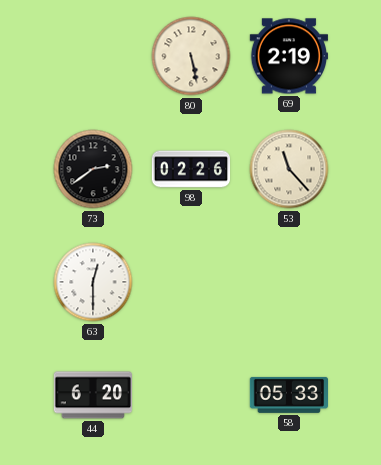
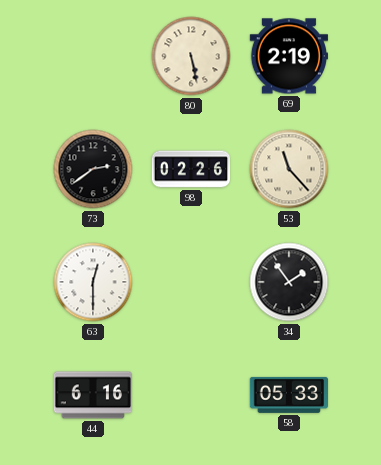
34: none -> 1:54 (289, 282)
44: 6:20 -> 6:16 (92, 395)
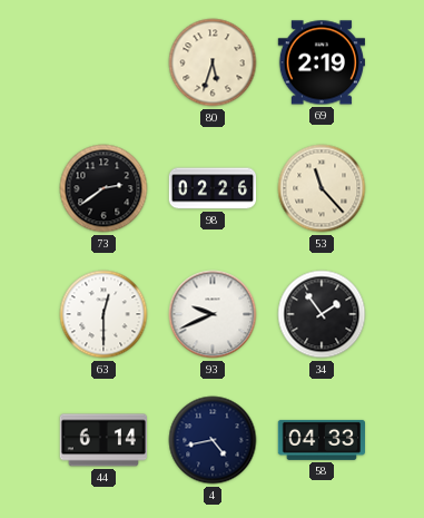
80: 5:28 -> 5:33 (213, 62)
93: none -> 9:41 (213, 314)
44: 6:16 -> 6:14 (102, 440)
4: none -> 4:43 (213, 440)
58: 05:33 -> 04:33 (321, 440)
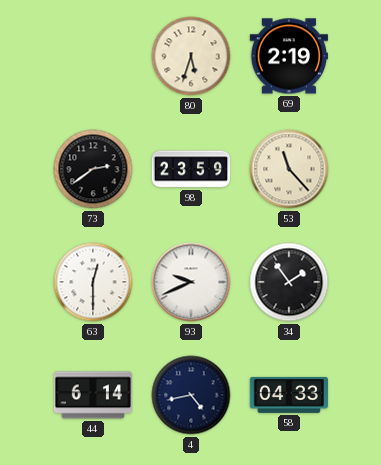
98: 02:26 -> 23:59 (191, 169)
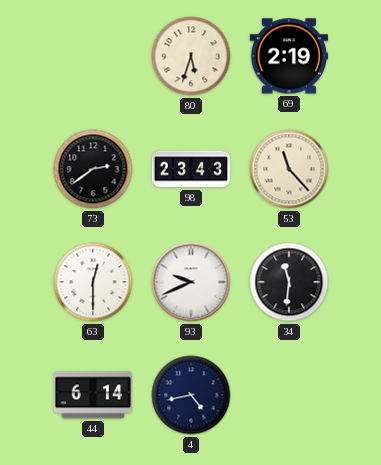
98: 23:59 -> 23:43 (191, 169)
34: 1:54 -> 11:31 (289, 282)
58: 04:33 -> none (288, 395)
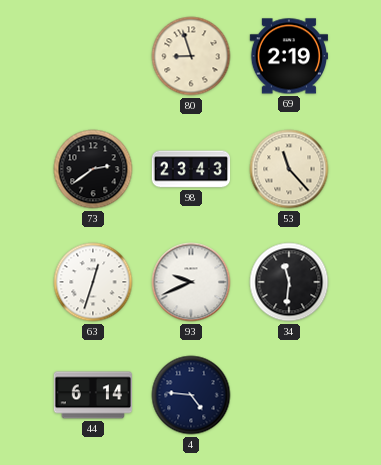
80: 5:33 -> 8:57 (191, 56)
63: 12:30 -> 12:33 (93, 282)
4: 4:43 -> 4:46 (191, 395)
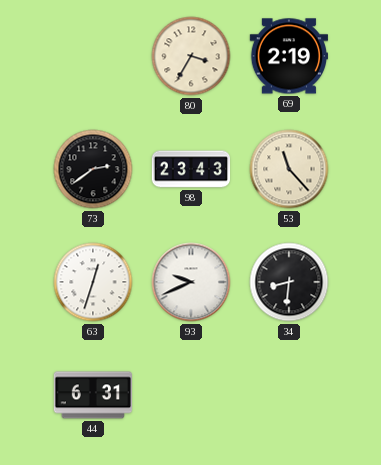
80: 8:57 -> 3:35 (191, 56)
34: 11:31 -> 8:31 (289, 282)
44: 6:14 -> 6:31 (92, 395)
4: 4:46 -> none (191, 395)
